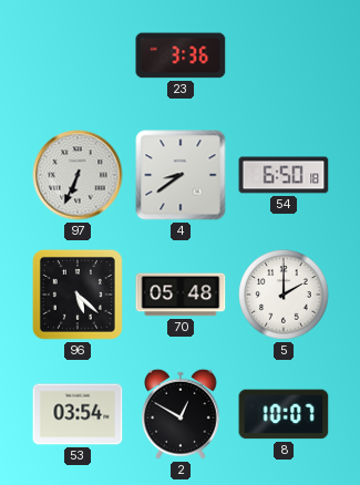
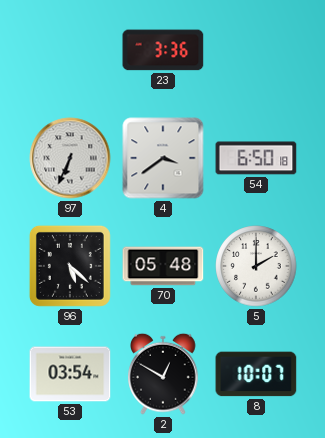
4: 8:39 -> 3:39 (163, 158)
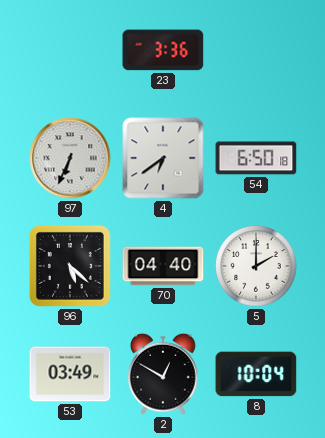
4: 3:39 -> 6:39 (163, 158)
70: 05:48 -> 04:40 (163, 266)
53: 03:54 -> 03:49 (70, 374)
8: 10:07 -> 10:04 (256, 374)
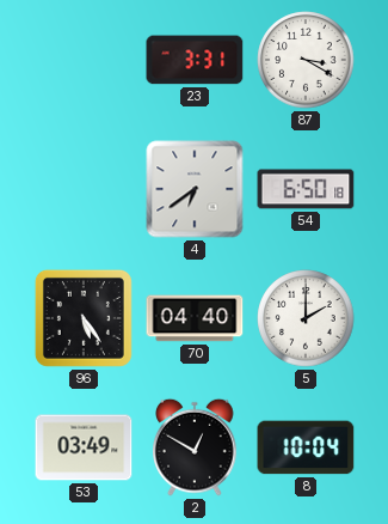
23: 3:36 -> 3:31 (195, 60)
87: none -> 3:20 (306, 60)
97: 6:34 -> none (70, 158)
96: 5:22 -> 5:24 (84, 318)
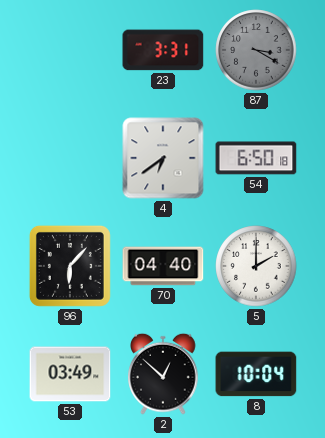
87 dial: white -> grey (256, 50)
96: 5:24 -> 6:07 (70, 266)
2: 12:50 -> 12:52 (163, 374)
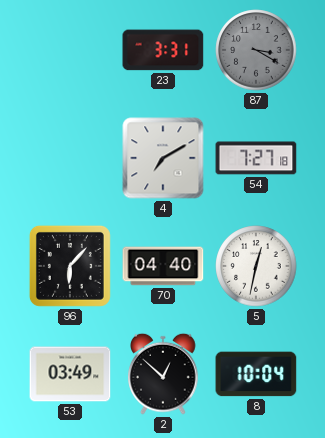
4: 6:39 -> 7:10 (163, 158)
54: 6:50 -> 7:27 (256, 158)
5: 2:00 -> 12:32 (256, 266)
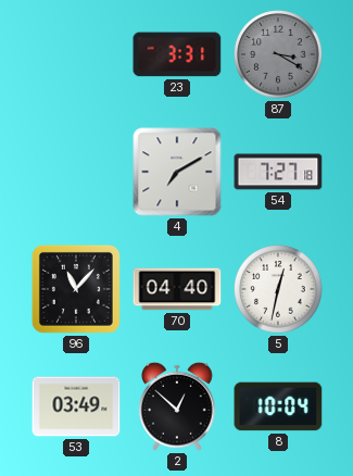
96: 6:07 -> 11:07 (76, 289)
